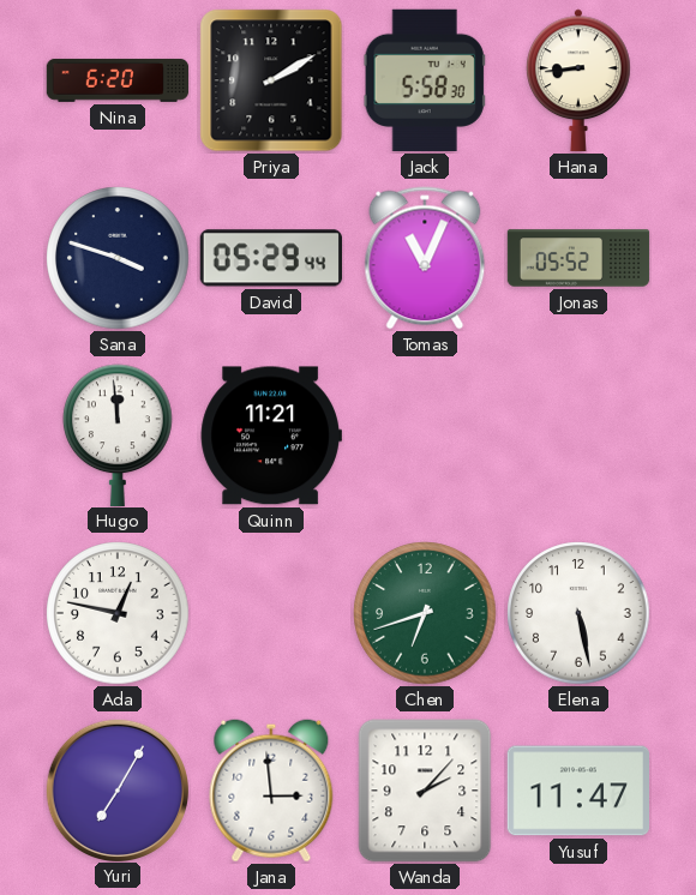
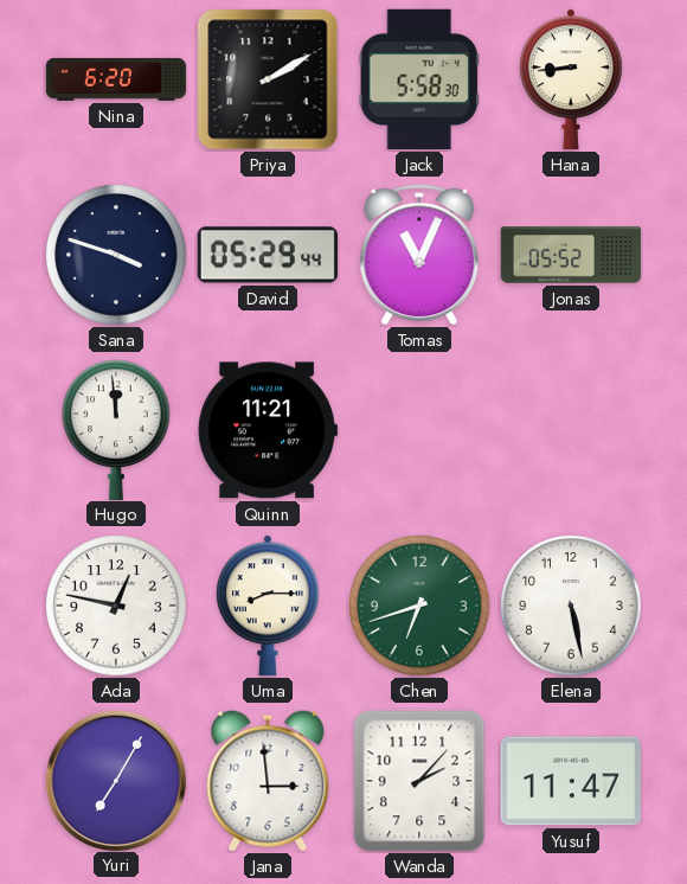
Uma: none -> 8:15 (269, 606)
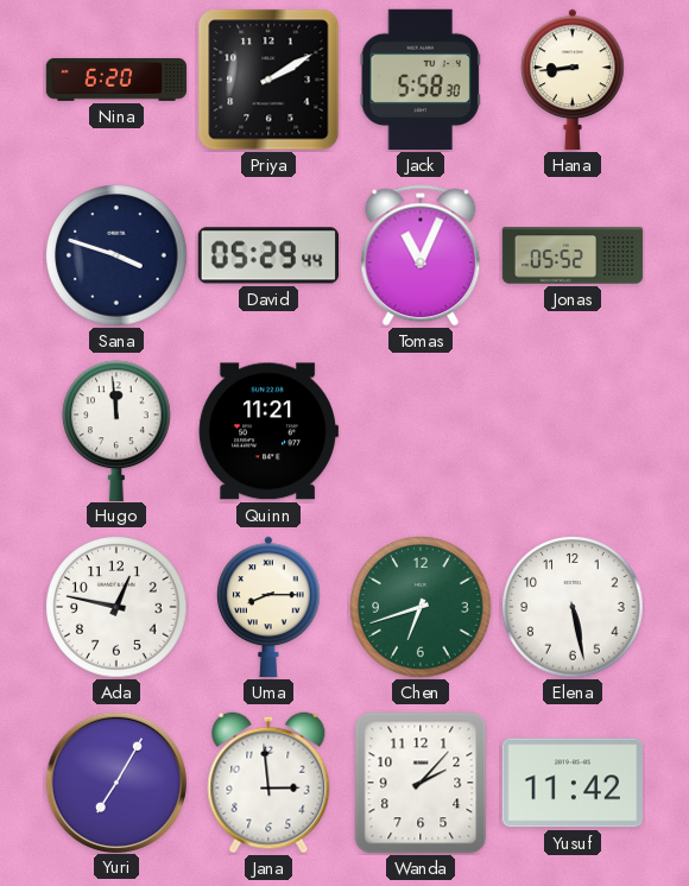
Yusuf: 11:47 -> 11:42 (571, 783)
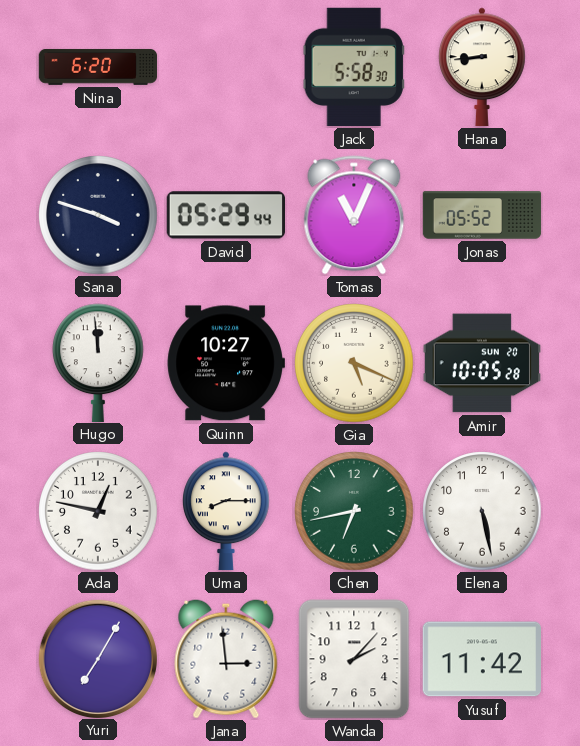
Priya: 2:10 -> none (268, 80)
Quinn: 11:21 -> 10:27 (226, 363)
Gia: none -> 5:19 (354, 363)
Amir: none -> 10:05 (481, 363)
Chen: 6:42 -> 6:43 (354, 511)
